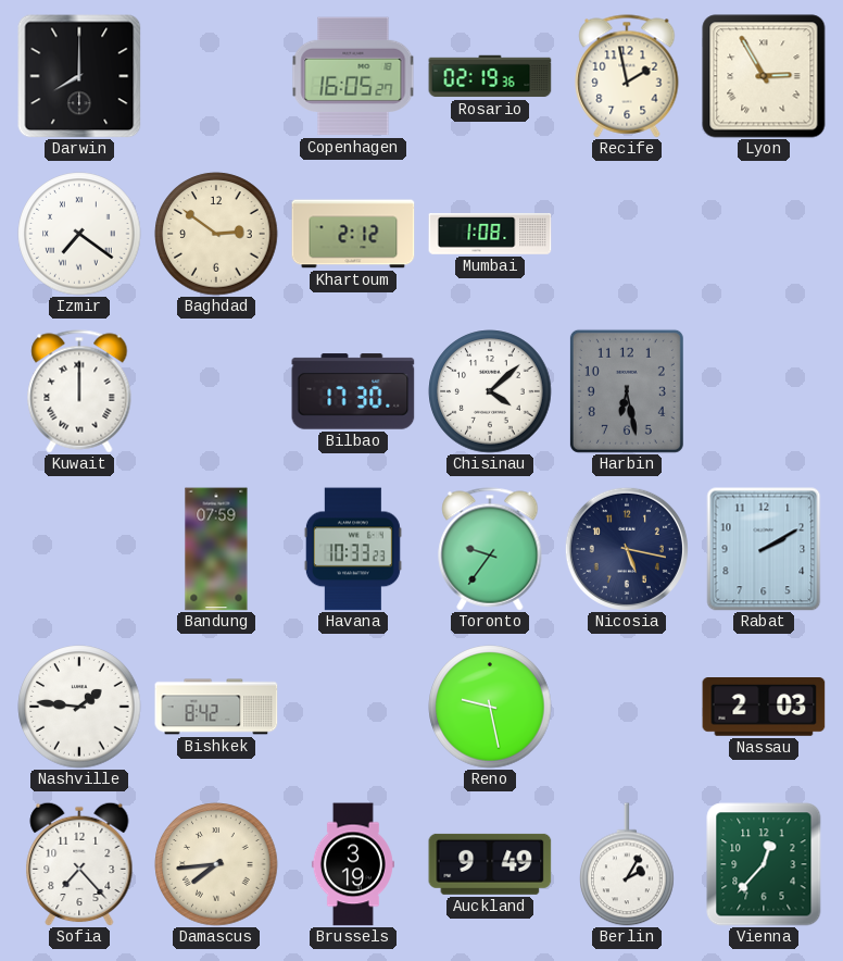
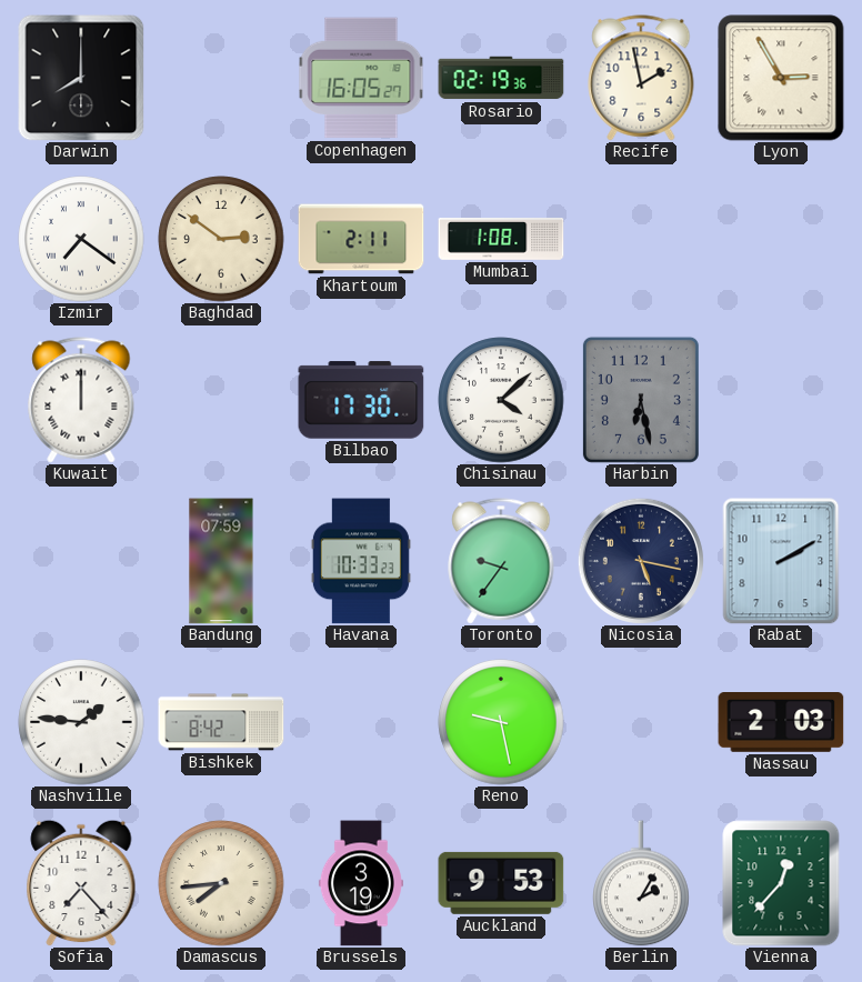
Khartoum: 2:12 -> 2:11 (361, 239)
Auckland: 9:49 -> 9:53 (501, 883)
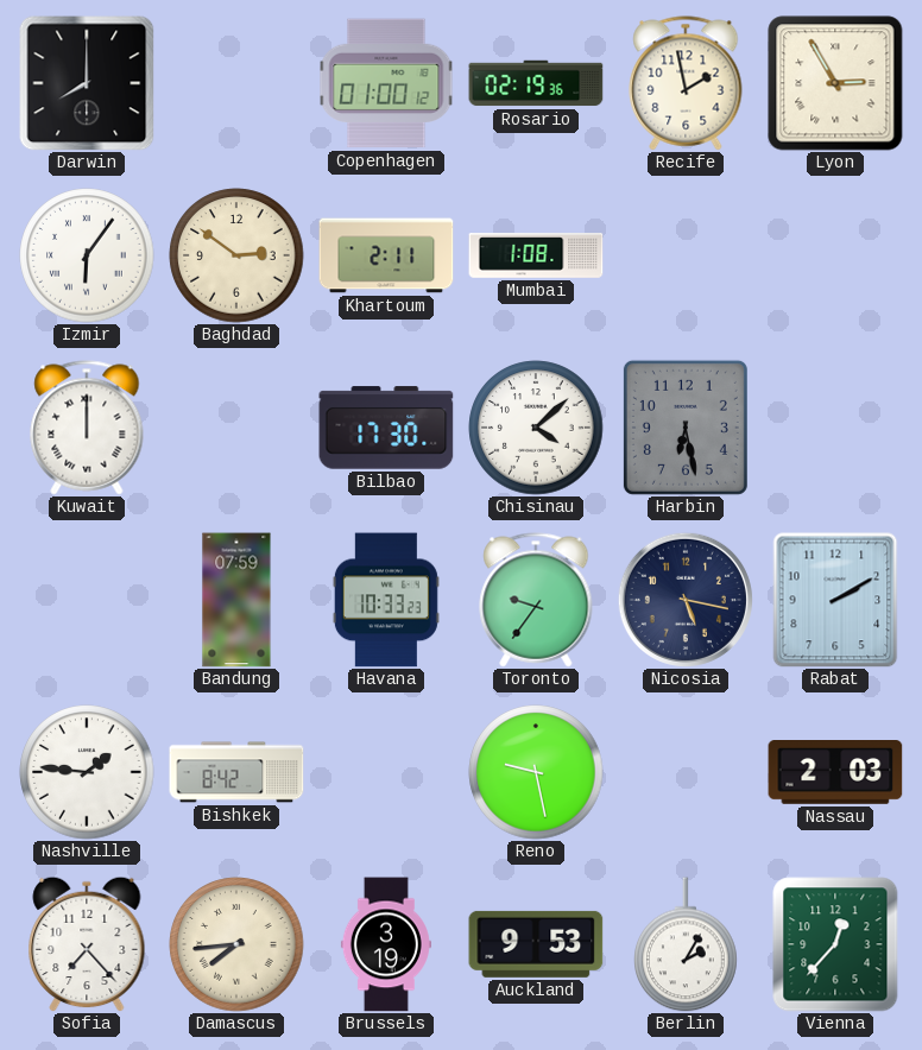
Copenhagen: 16:05 -> 01:00 (386, 83)
Izmir: 7:21 -> 6:06 (87, 255)
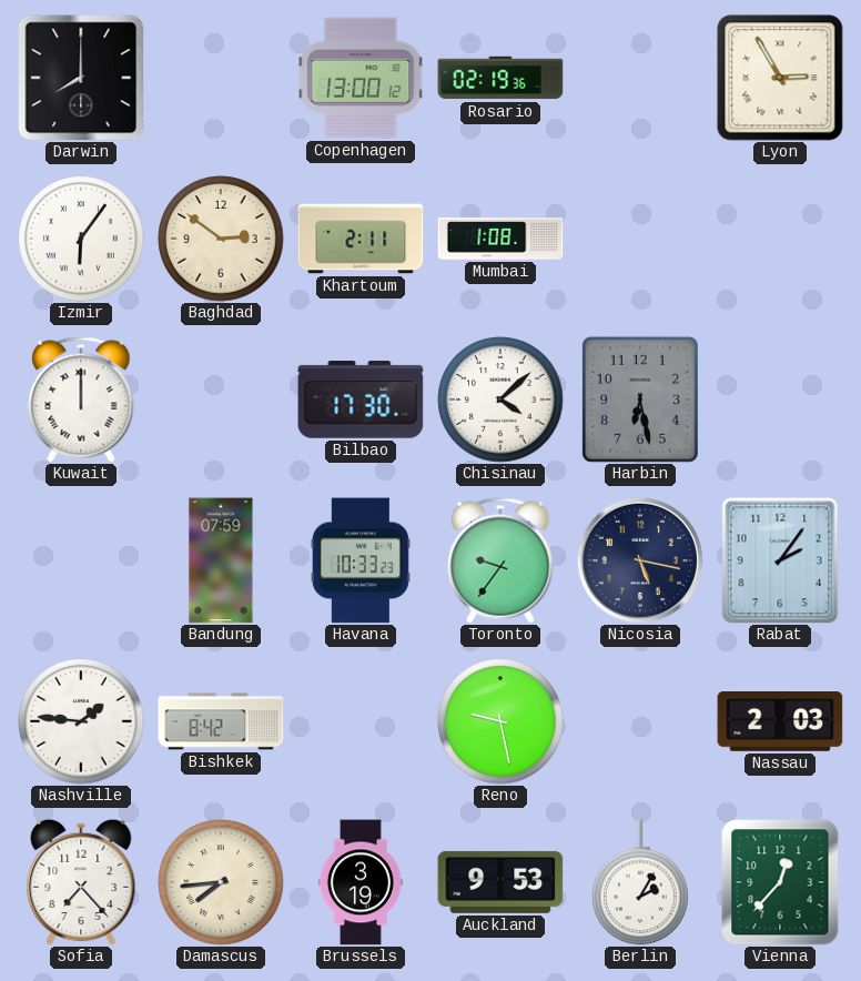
Copenhagen: 01:00 -> 13:00 (361, 78)
Recife: 1:58 -> none (686, 83)
Rabat: 2:10 -> 2:06 (780, 560)
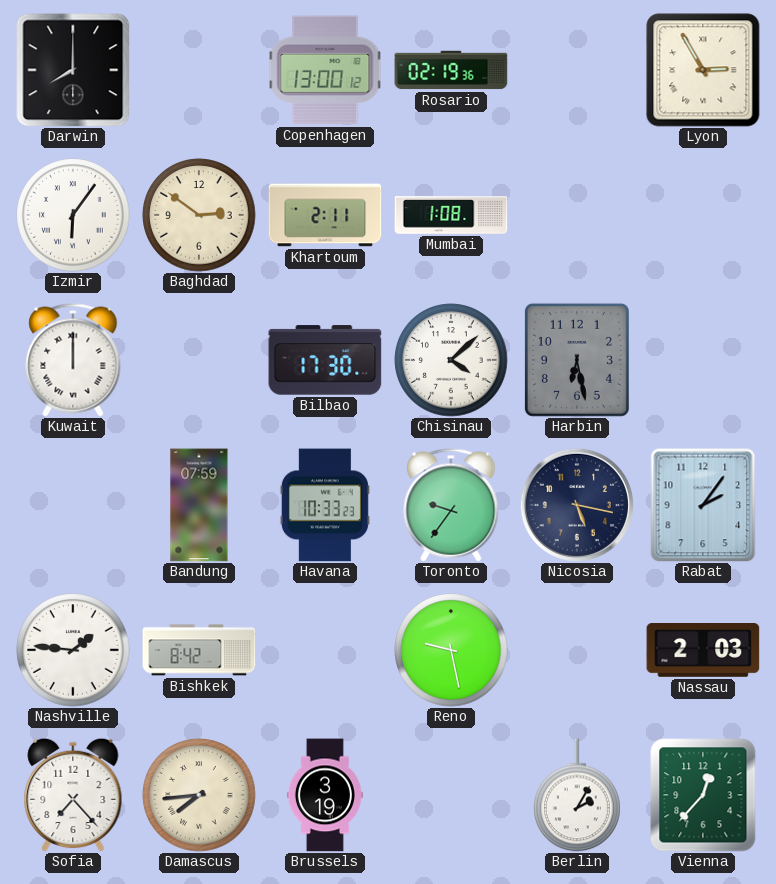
Auckland: 9:53 -> none (500, 882)
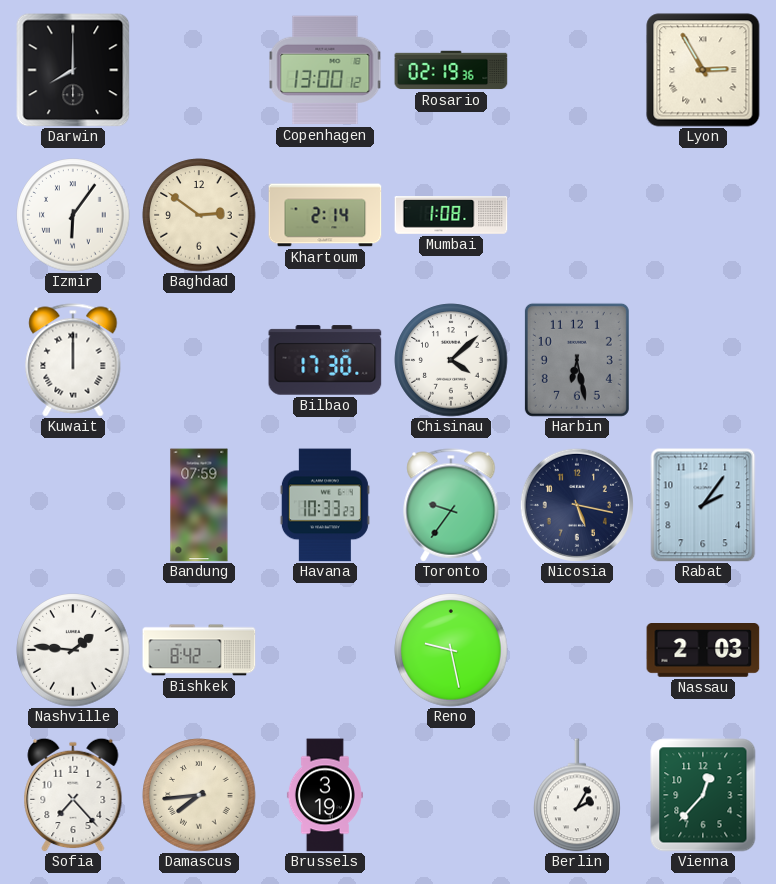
Khartoum: 2:11 -> 2:14 (325, 215)
